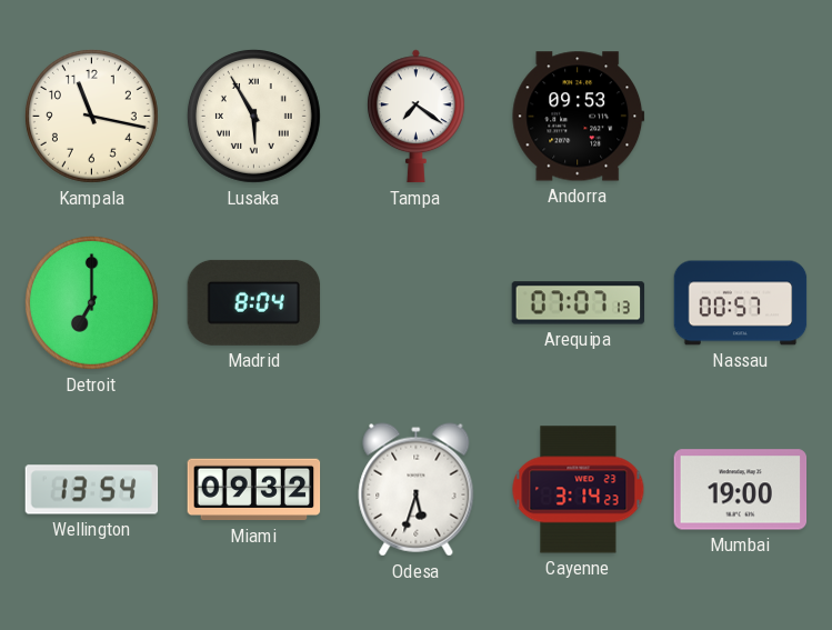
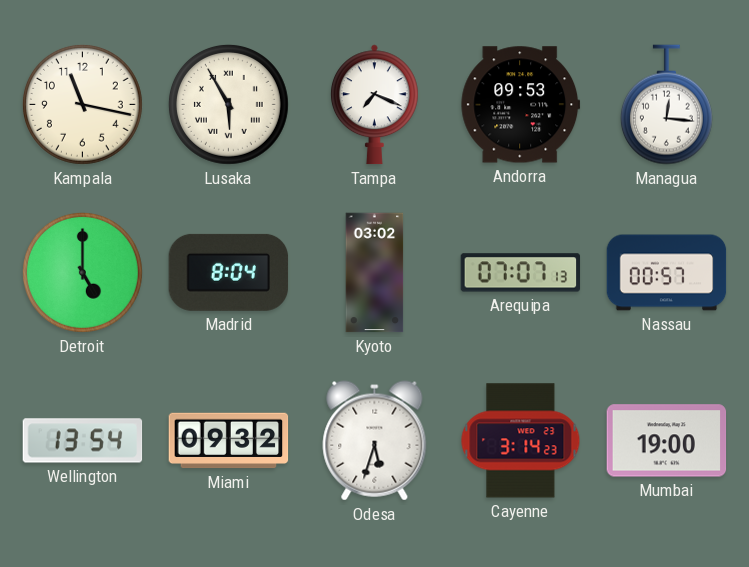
Tampa: 7:21 -> 7:19 (374, 105)
Managua: none -> 12:16 (666, 105)
Detroit: 7:00 -> 5:00 (82, 272)
Kyoto: none -> 03:02 (375, 273)
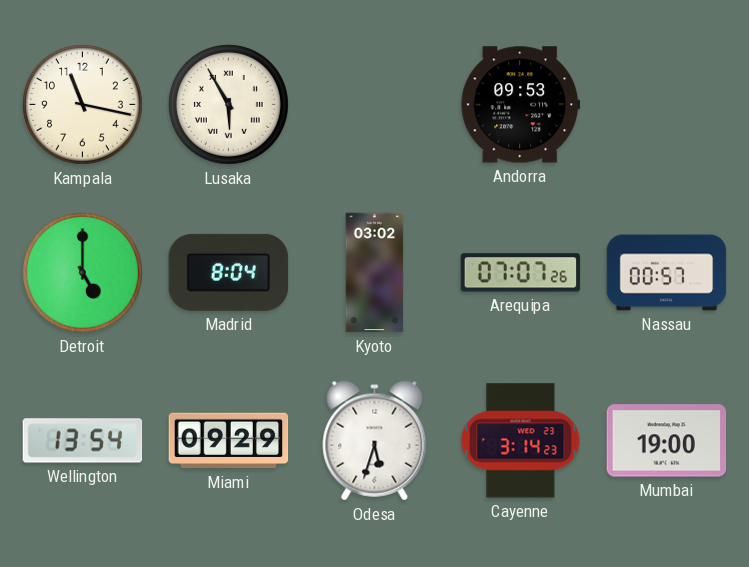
Tampa: 7:19 -> none (374, 105)
Managua: 12:16 -> none (666, 105)
Arequipa: 07:07:13 -> 07:07:26 (521, 273)
Miami: 09:32 -> 09:29 (229, 441)
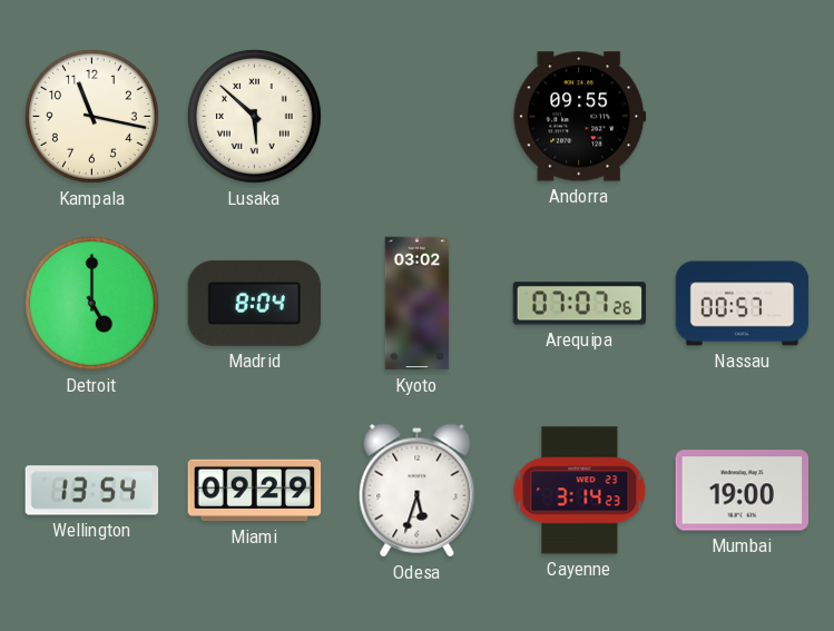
Lusaka: 5:55 -> 5:52 (254, 116)
Andorra: 09:53 -> 09:55 (580, 117)
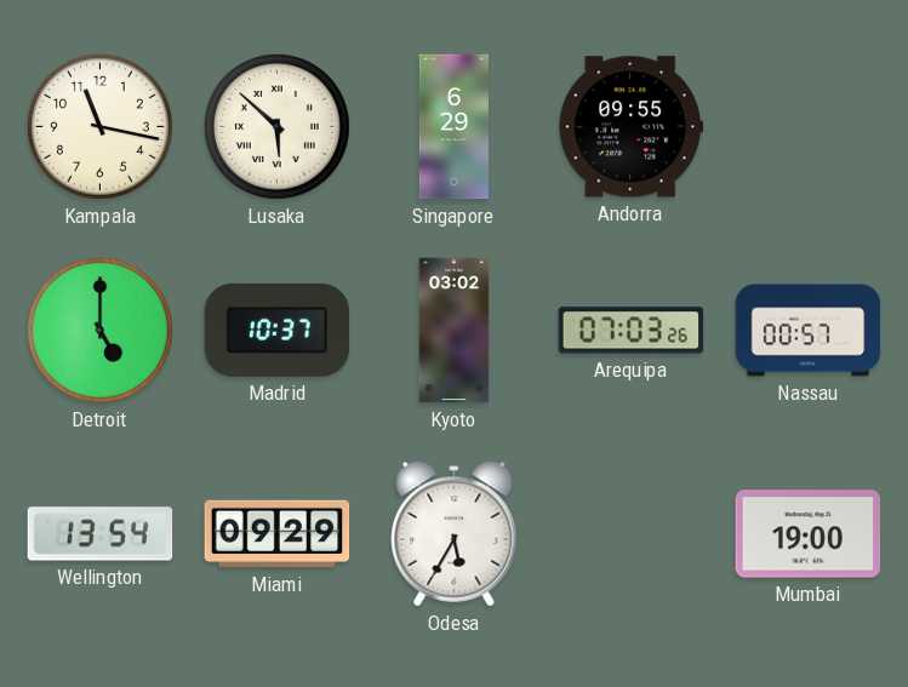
Singapore: none -> 6:29 (453, 127)
Madrid: 8:04 -> 10:37 (278, 330)
Arequipa: 07:07 -> 07:03 (632, 331)
Odesa: 5:33 -> 5:35 (455, 534)
Cayenne: 3:14 -> none (580, 491)
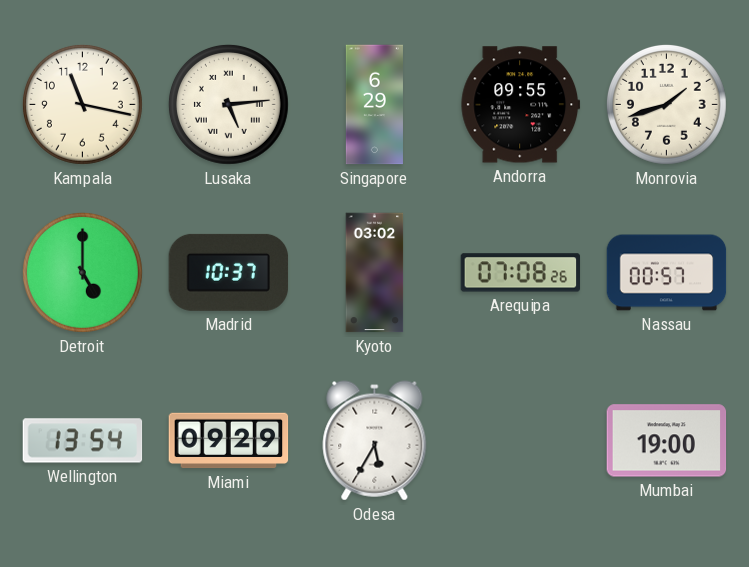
Lusaka: 5:52 -> 5:14 (228, 104)
Monrovia: none -> 1:42 (666, 104)
Arequipa: 07:03 -> 07:08 (521, 273)
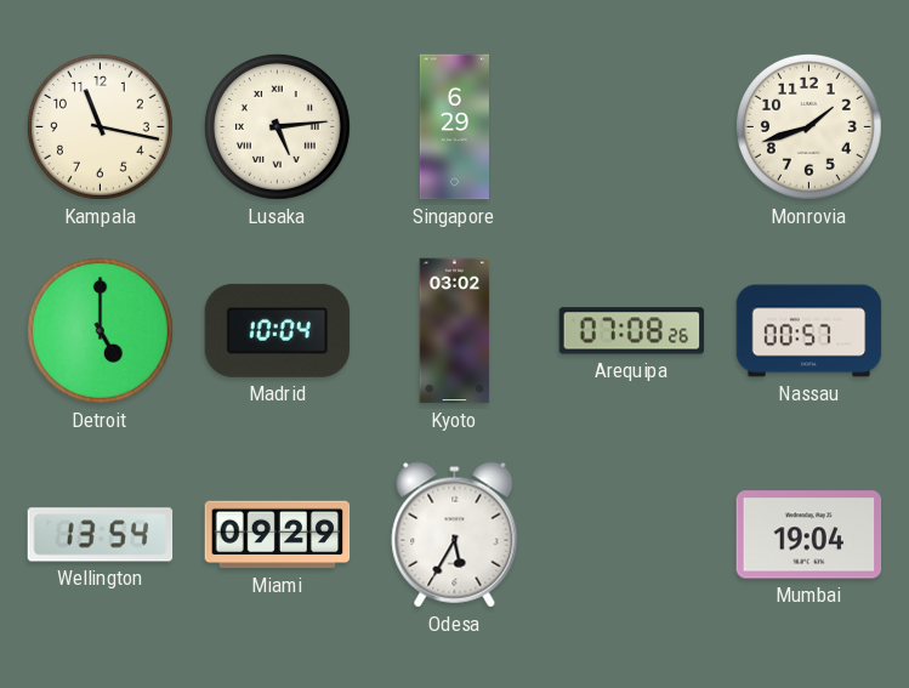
Andorra: 09:55 -> none (521, 105)
Madrid: 10:37 -> 10:04 (278, 330)
Mumbai: 19:00 -> 19:04 (809, 535)
